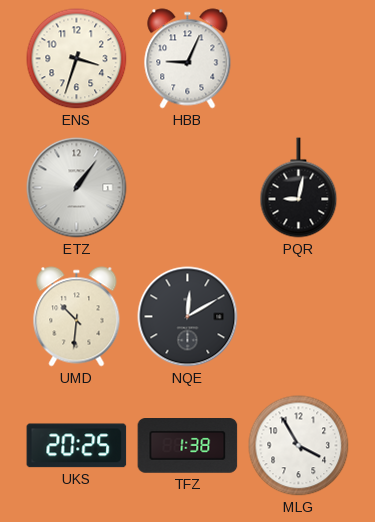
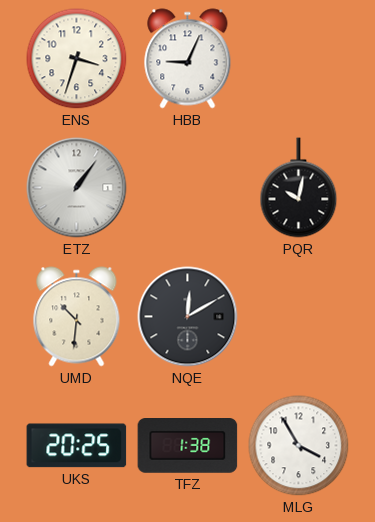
PQR: 9:02 -> 10:02 (299, 188)
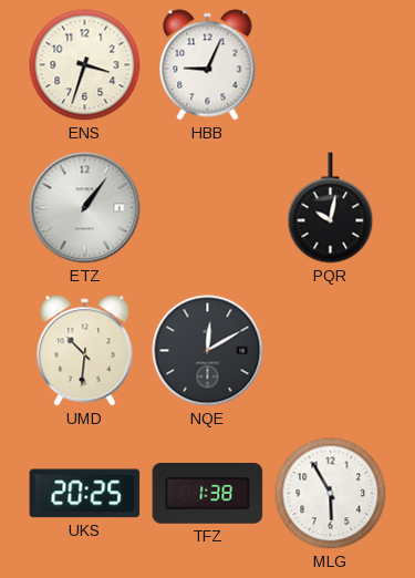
MLG: 3:55 -> 5:55 (331, 494)
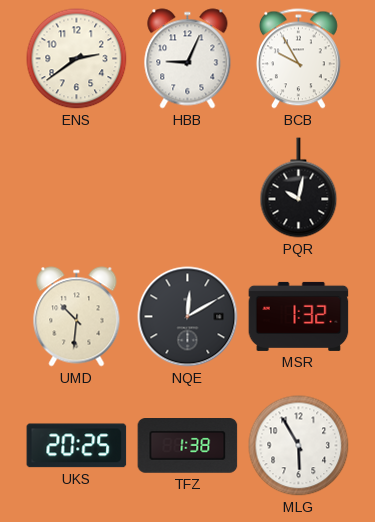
ENS: 3:33 -> 2:39 (77, 59)
BCB: none -> 9:55 (298, 59)
ETZ: 1:06 -> none (85, 208)
MSR: none -> 1:32 (299, 316)
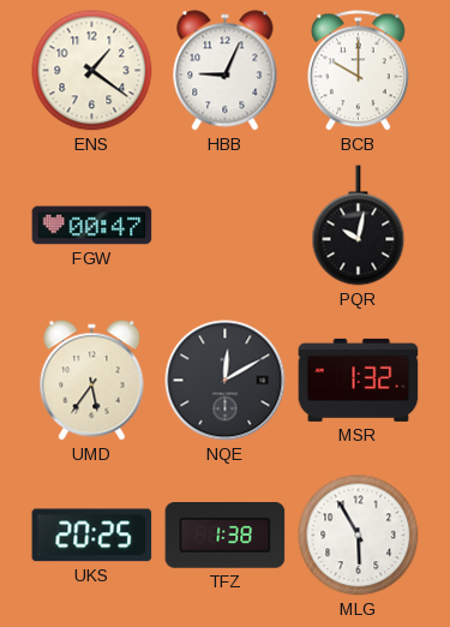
ENS: 2:39 -> 1:21 (92, 71)
BCB: 9:55 -> 10:00 (358, 71)
FGW: none -> 00:47 (92, 226)
UMD: 10:31 -> 5:36 (92, 381)
